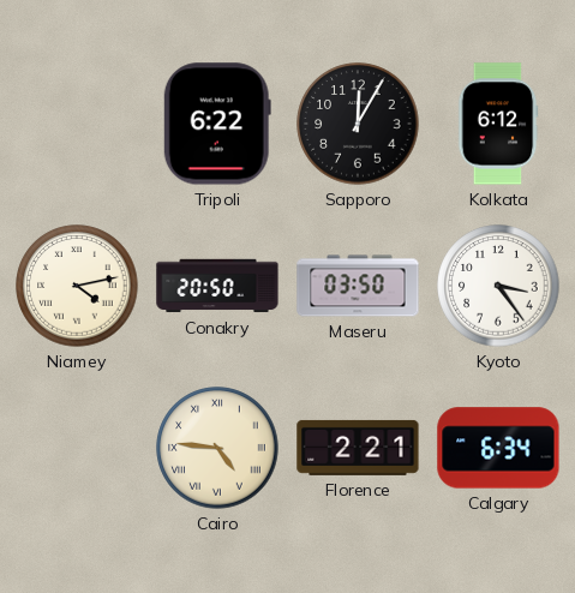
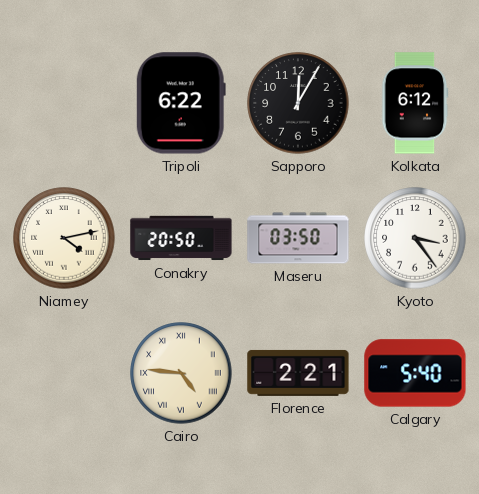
Calgary: 6:34 -> 5:40 (415, 373)
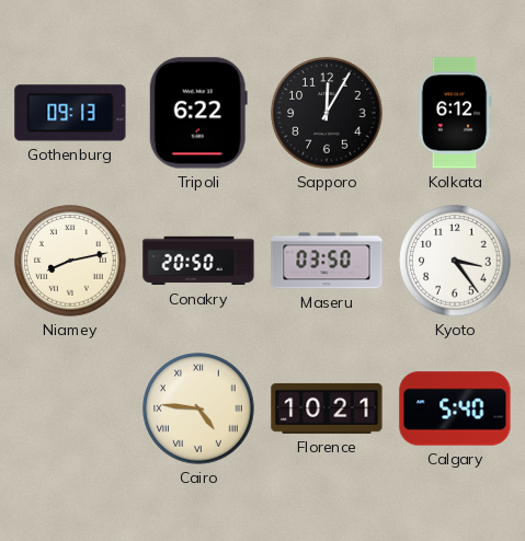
Gothenburg: none -> 09:13 (70, 113)
Niamey: 4:13 -> 8:13 (70, 261)
Florence: 2:21 -> 10:21 (327, 408)
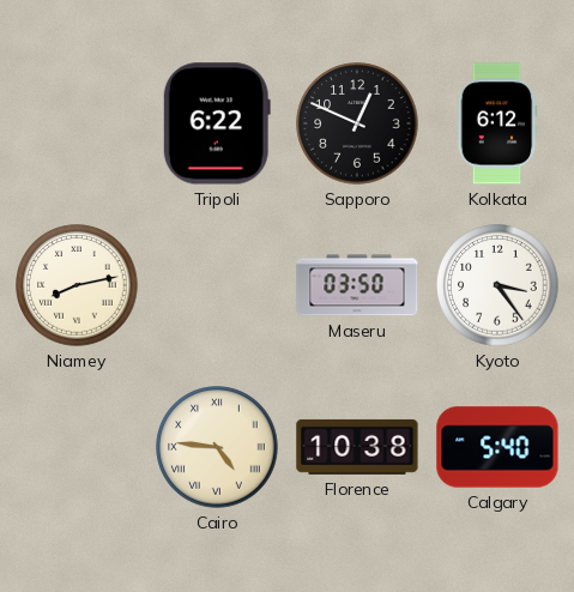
Gothenburg: 09:13 -> none (70, 113)
Sapporo: 12:05 -> 12:49 (357, 123)
Conakry: 20:50 -> none (198, 261)
Florence: 10:21 -> 10:38 (357, 447)
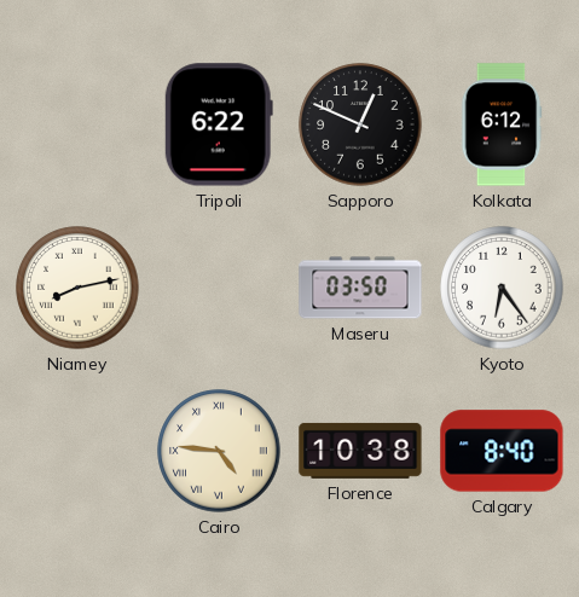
Kyoto: 3:24 -> 6:24 (502, 288)
Calgary: 5:40 -> 8:40 (502, 451)
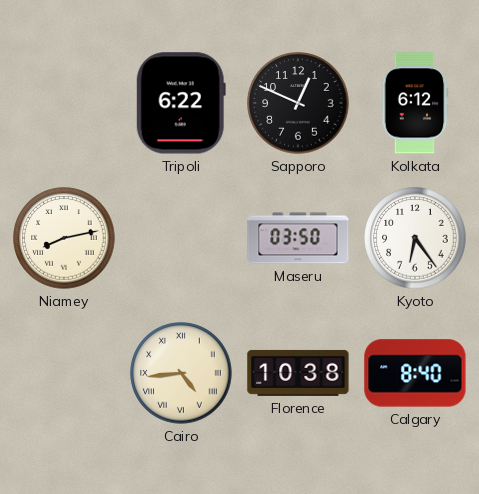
Cairo: 4:46 -> 4:44 (181, 373)
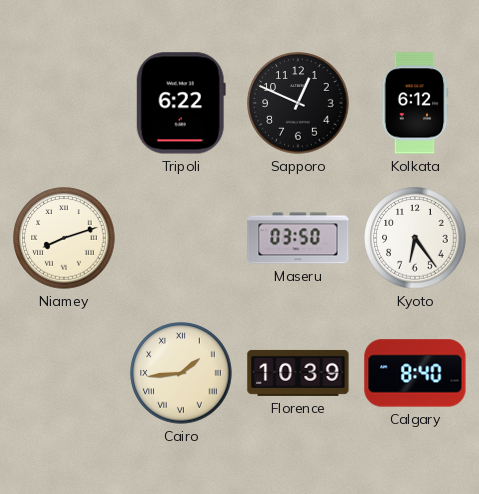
Niamey: 8:13 -> 8:12 (64, 238)
Cairo: 4:44 -> 1:44 (181, 373)
Florence: 10:38 -> 10:39 (298, 373)
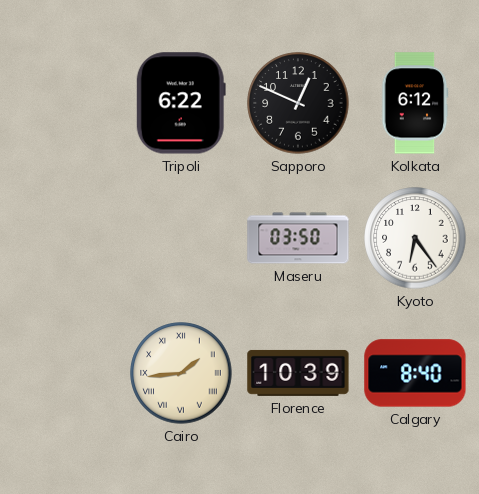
Niamey: 8:12 -> none (64, 238)
